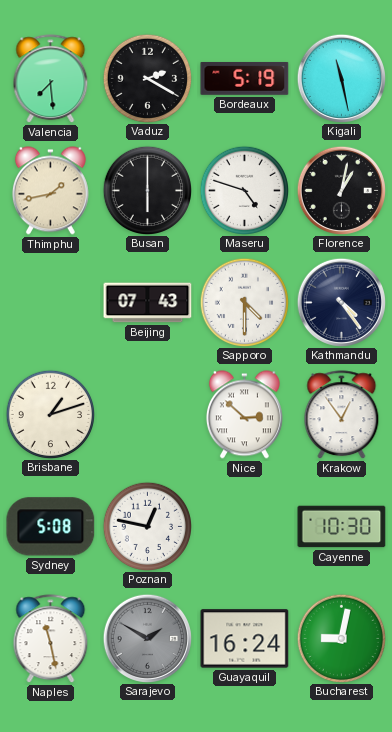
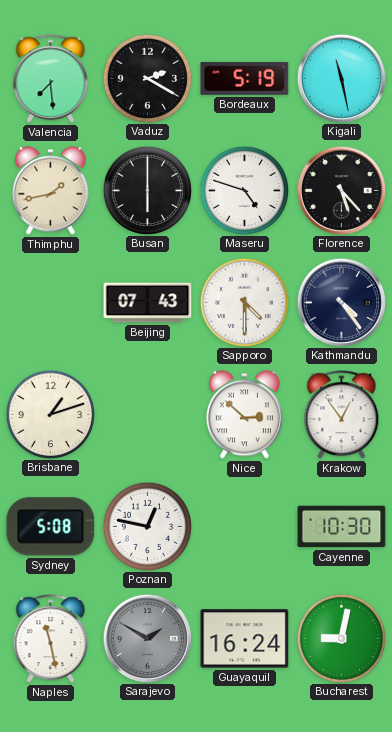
Florence: 1:02 -> 5:23 (341, 190)
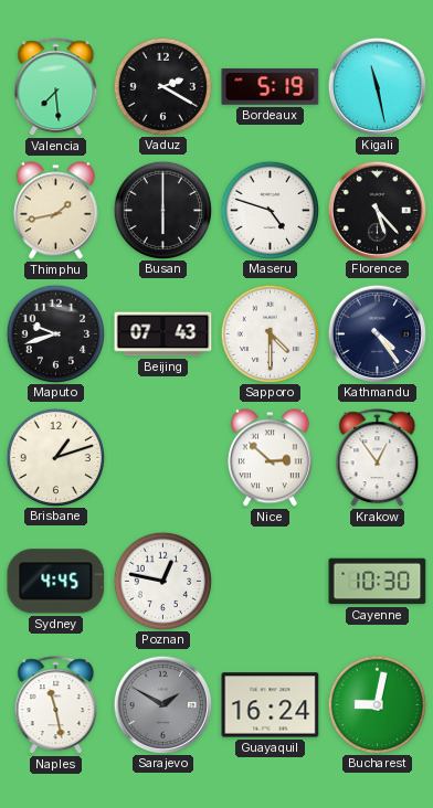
Maputo: none -> 9:42 (55, 333)
Sydney: 5:08 -> 4:45 (56, 582)
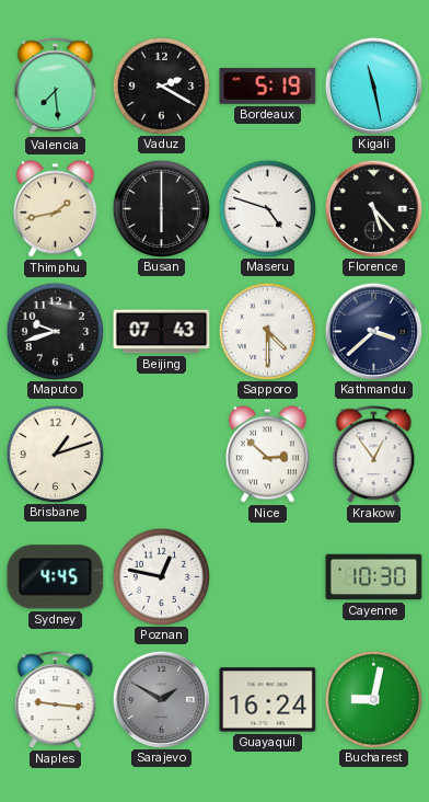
Kathmandu: 4:24 -> 3:38 (373, 331)
Naples: 11:28 -> 9:16 (56, 700)
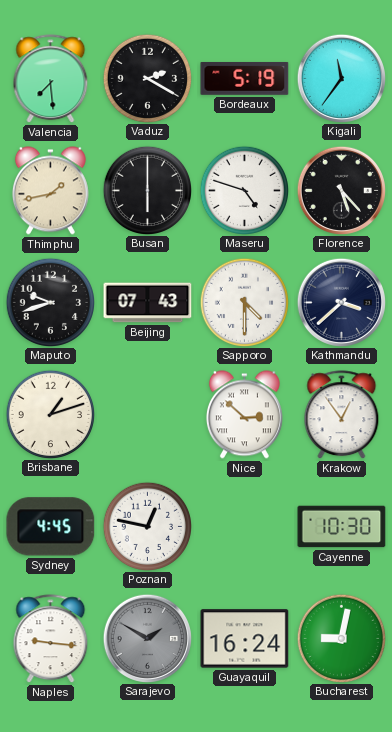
Kigali: 11:28 -> 11:36 (341, 78)
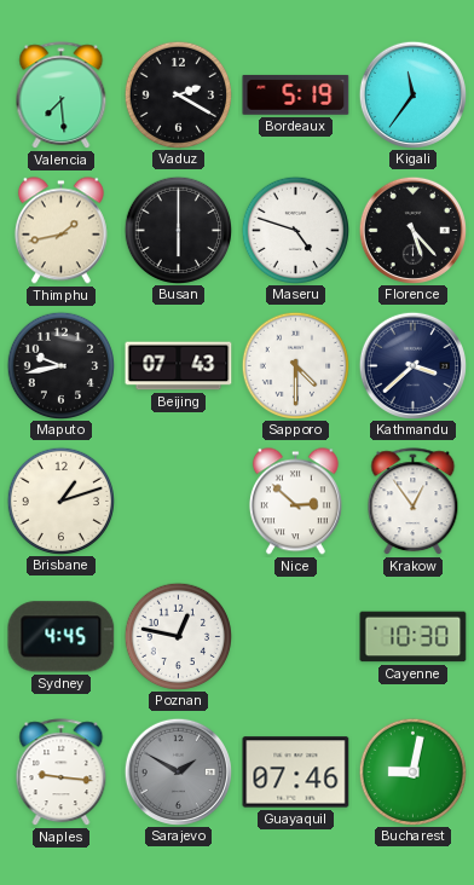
Maputo: 9:42 -> 9:43 (60, 365)
Guayaquil: 16:24 -> 07:46 (296, 773)
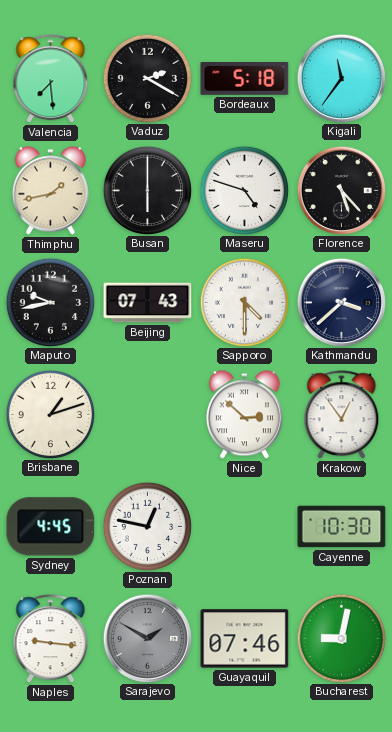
Bordeaux: 5:19 -> 5:18 (245, 78)
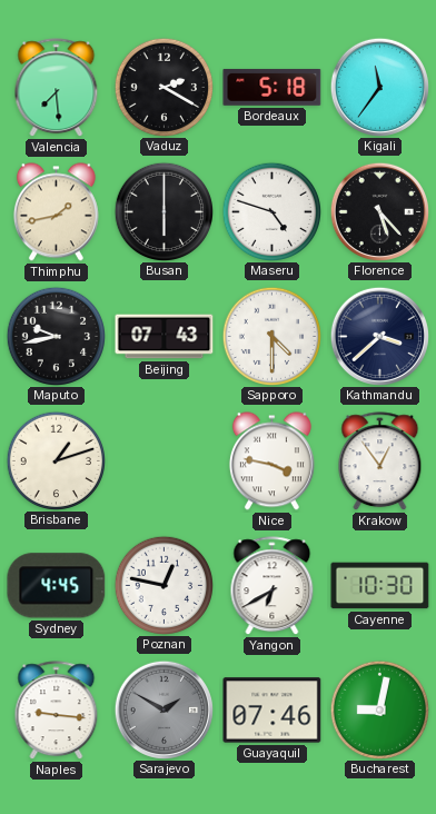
Nice: 2:52 -> 3:47 (271, 461)
Yangon: none -> 6:40 (272, 586)
